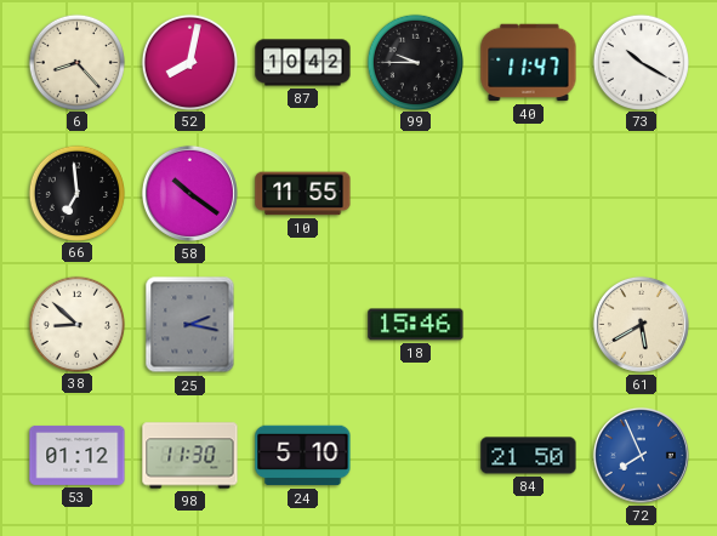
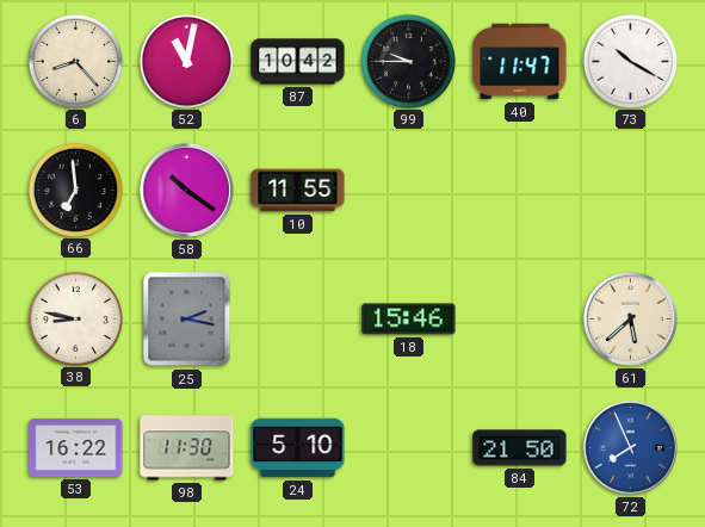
52: 8:02 -> 11:02 (186, 61)
38: 8:52 -> 8:47 (75, 318)
61: 5:40 -> 5:38 (630, 318)
53: 01:12 -> 16:22 (76, 447)
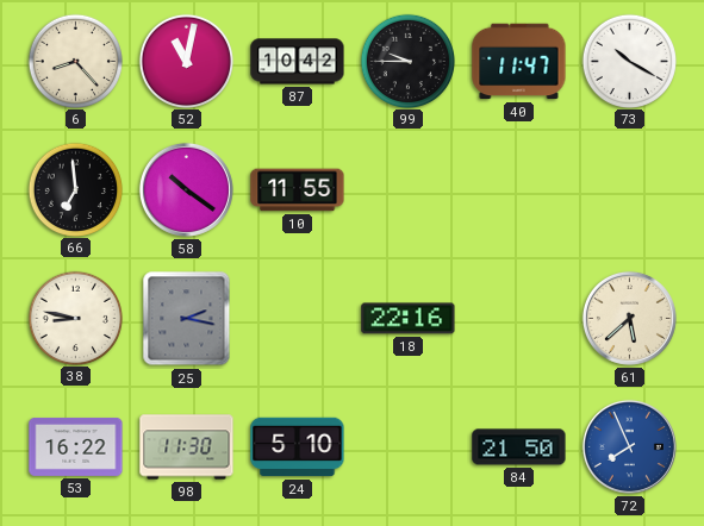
18: 15:46 -> 22:16 (409, 319)
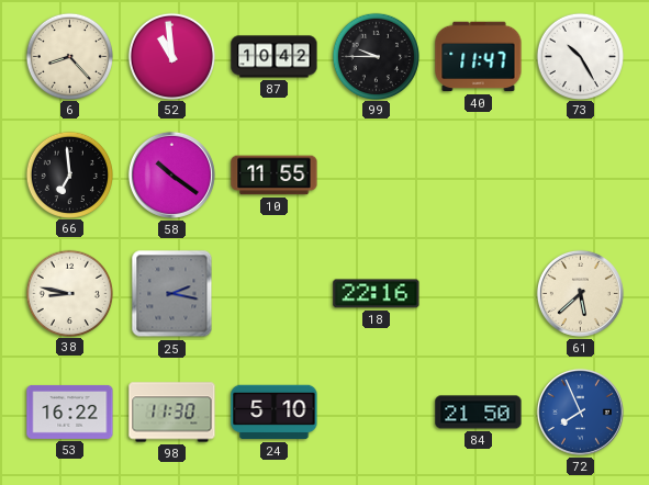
52: 11:02 -> 10:59 (171, 56)
73: 10:20 -> 10:25 (580, 56)
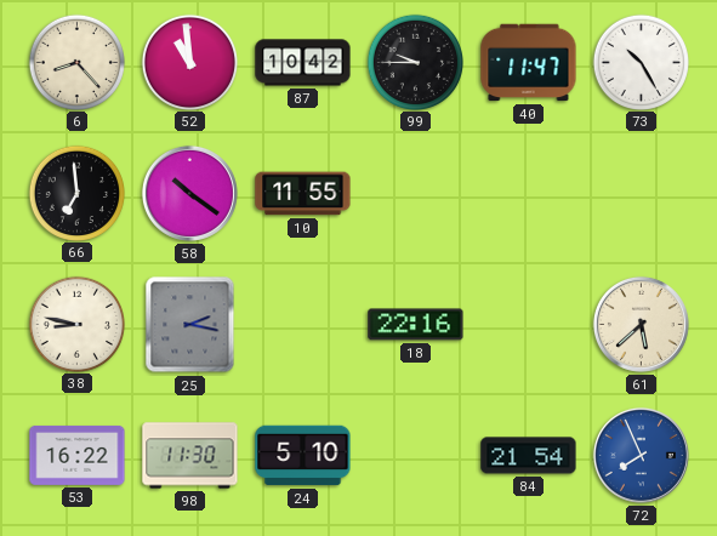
84: 21:50 -> 21:54 (529, 456)
